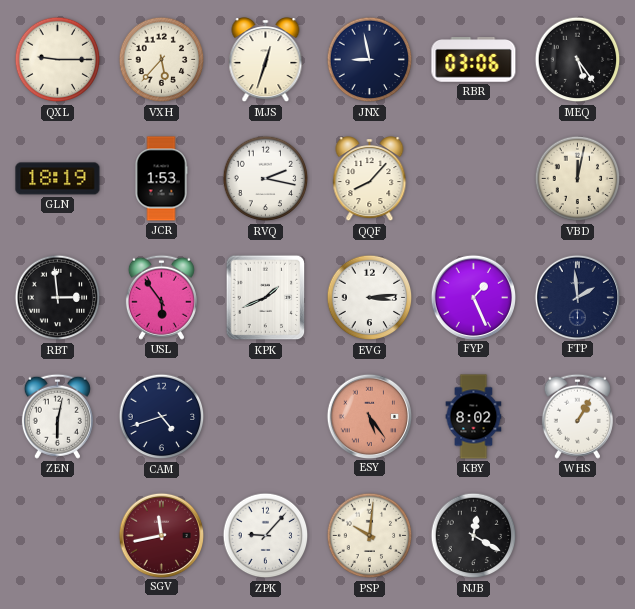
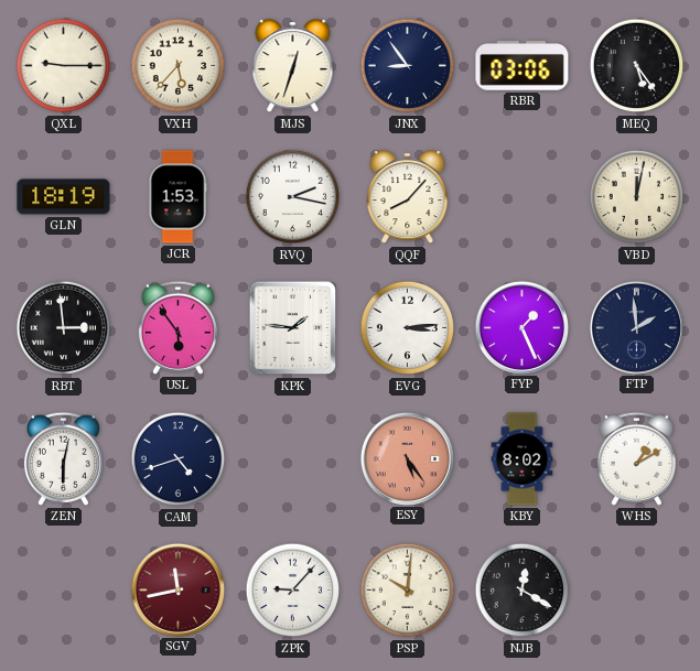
JNX: 8:58 -> 8:54 (408, 66)
KPK: 1:41 -> 1:46 (293, 328)
WHS: 1:05 -> 1:10 (636, 458)
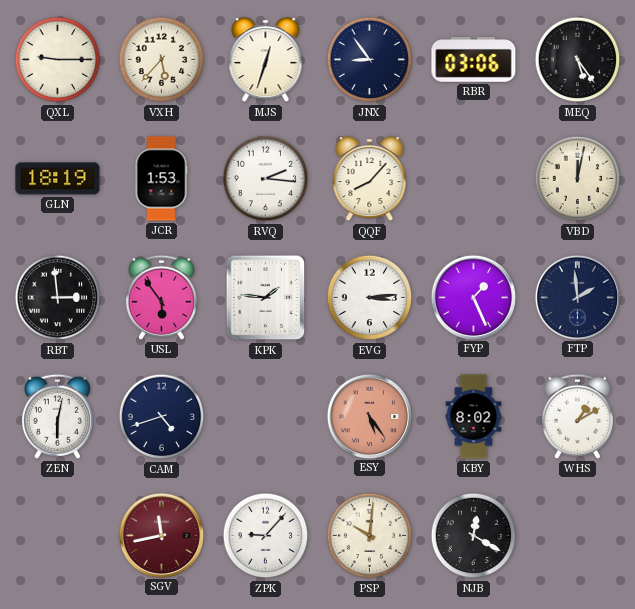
RVQ: 2:17 -> 2:16 (266, 179)
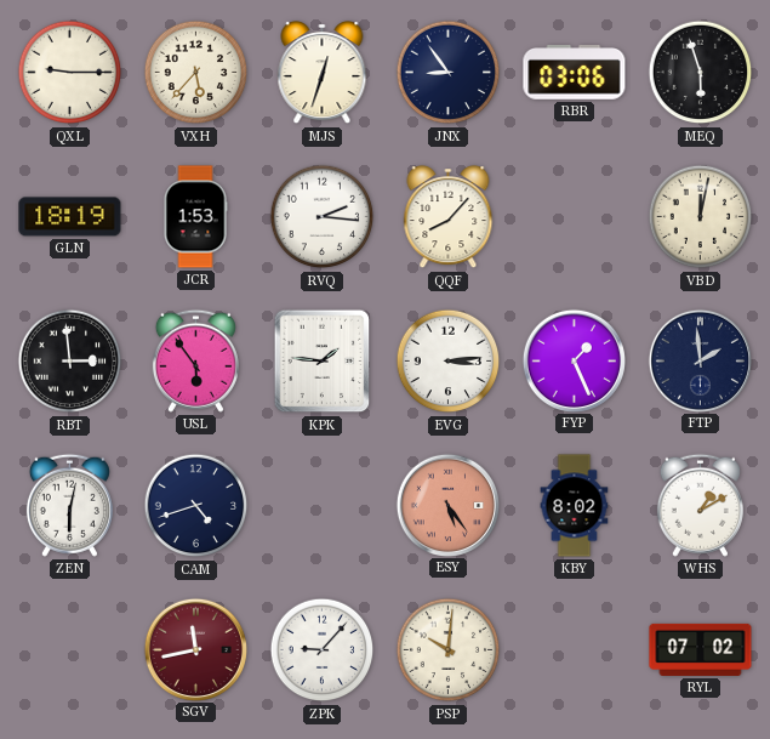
MEQ: 5:24 -> 5:57 (701, 73)
NJB: 12:20 -> none (474, 536)
RYL: none -> 07:02 (701, 649)
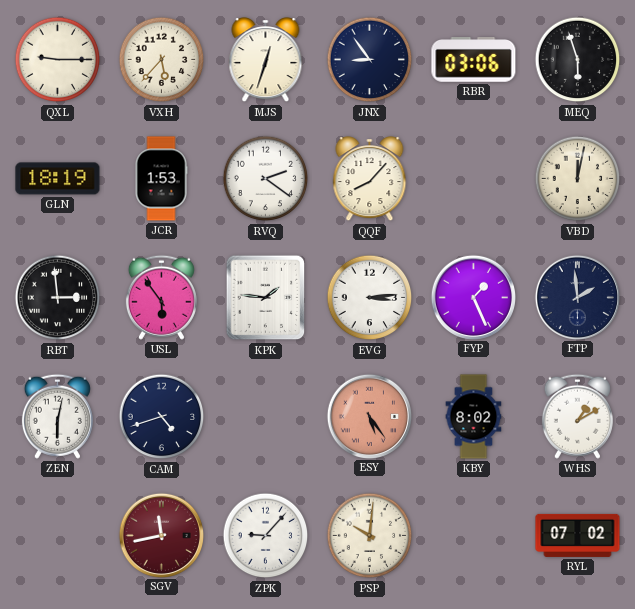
RVQ: 2:16 -> 2:21 (266, 179)
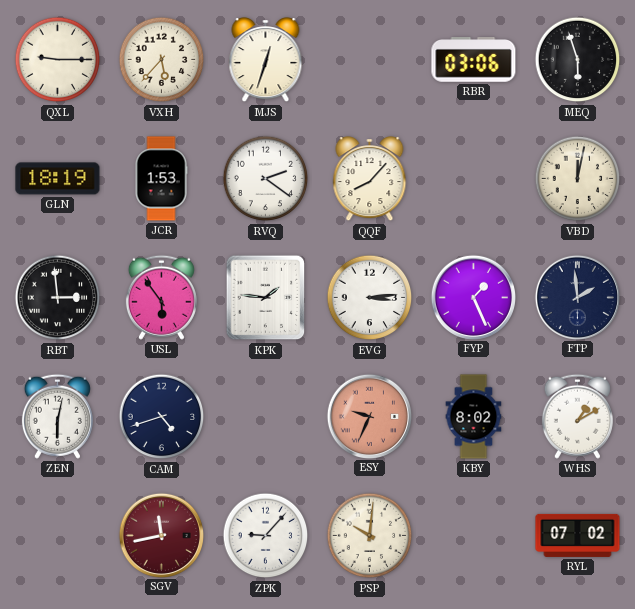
JNX: 8:54 -> none (370, 60)
ESY: 5:24 -> 9:34 (369, 416)
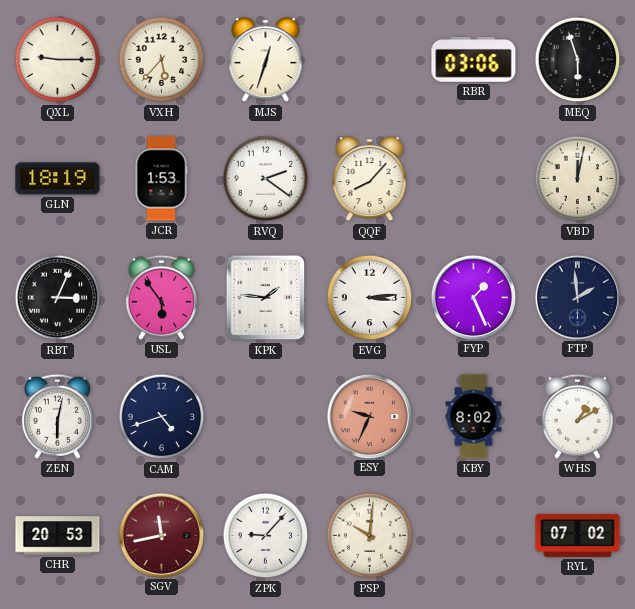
RBT: 2:59 -> 3:04 (58, 298)
CHR: none -> 20:53 (58, 536)
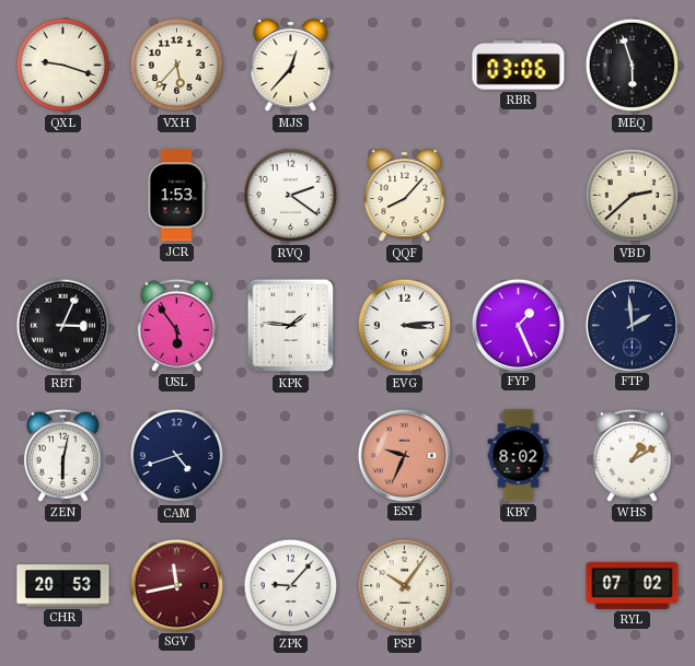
QXL: 9:15 -> 9:18 (63, 66)
MJS: 12:33 -> 12:37 (291, 66)
GLN: 18:19 -> none (58, 179)
VBD: 12:02 -> 2:38 (633, 196)
PSP: 10:01 -> 10:06 (405, 586)
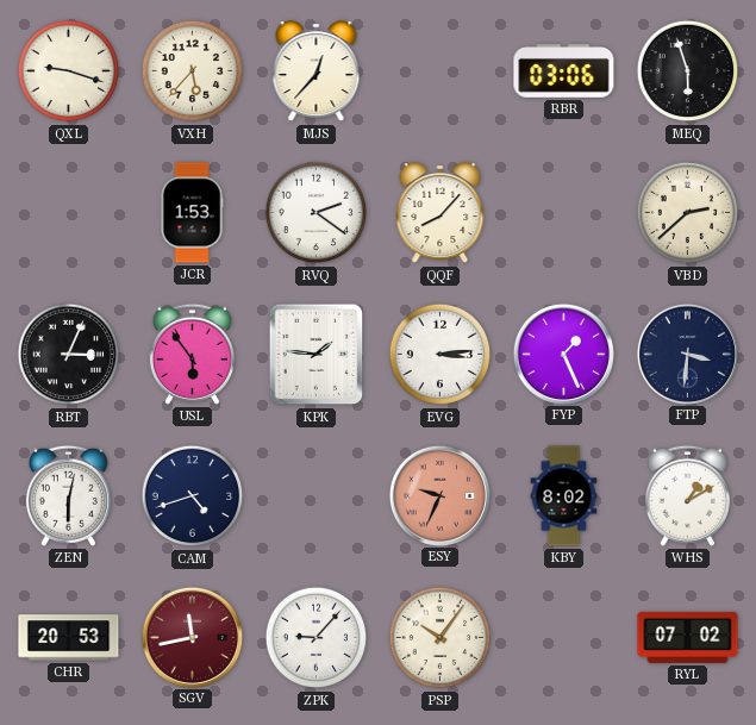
FTP: 1:59 -> 3:31 (687, 354)
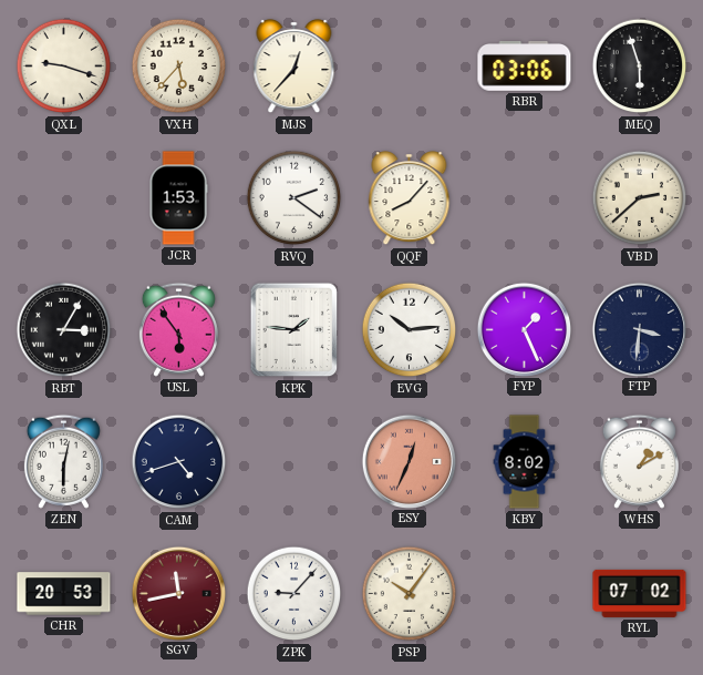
RBT: 3:04 -> 3:05 (64, 330)
EVG: 3:14 -> 10:14 (410, 330)
ESY: 9:34 -> 12:34 (409, 461)
